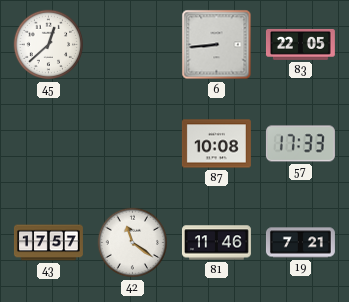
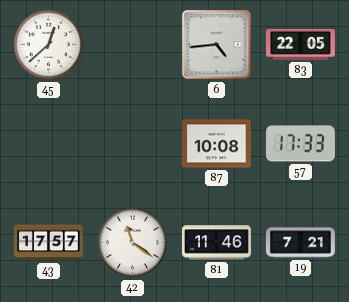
6: 8:44 -> 4:44 (217, 45)
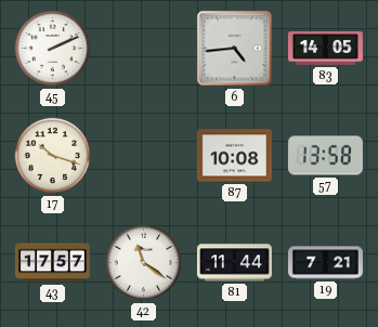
45: 12:38 -> 2:11 (53, 49)
83: 22:05 -> 14:05 (325, 48)
17: none -> 10:18 (53, 156)
57: 17:33 -> 13:58 (325, 156)
81: 11:46 -> 11:44 (234, 263)
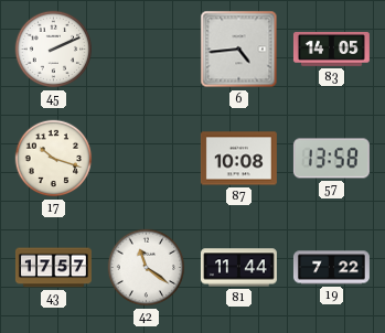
19: 7:21 -> 7:22 (331, 268)
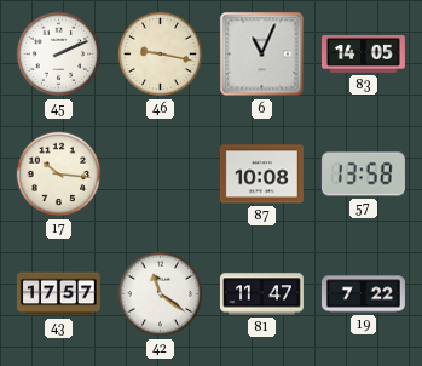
46: none -> 9:17 (161, 55)
6: 4:44 -> 11:04 (262, 55)
17: 10:18 -> 10:16 (59, 175)
81: 11:44 -> 11:47 (261, 294)
